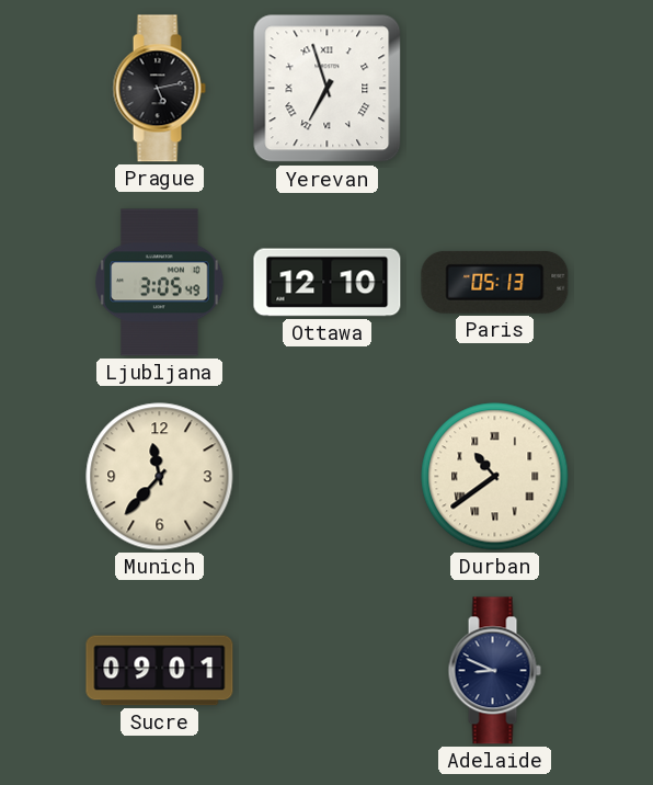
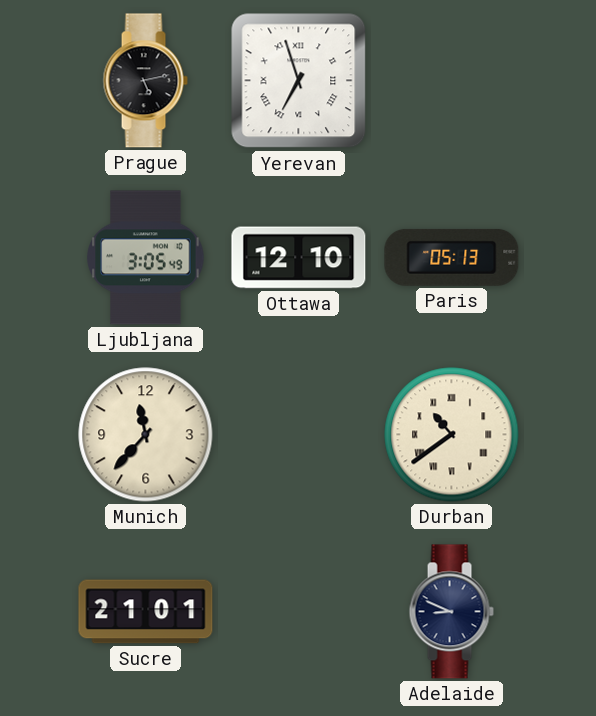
Sucre: 09:01 -> 21:01 (146, 612)
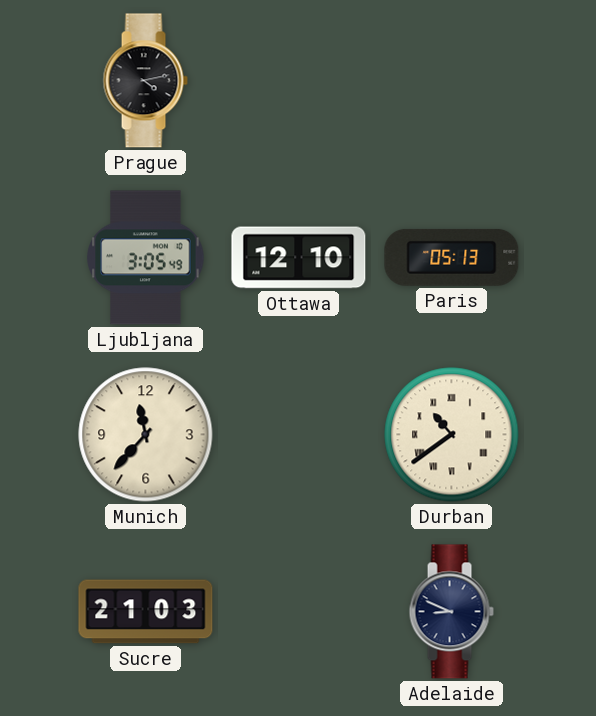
Prague: 5:13 -> 4:13 (145, 81)
Yerevan: 6:57 -> none (299, 81)
Sucre: 21:01 -> 21:03 (146, 612)
